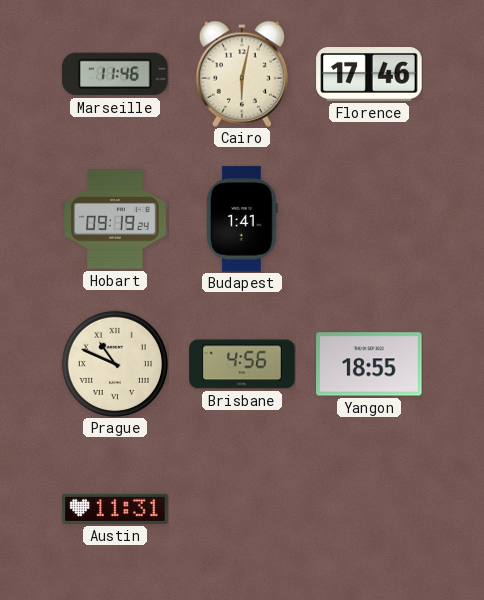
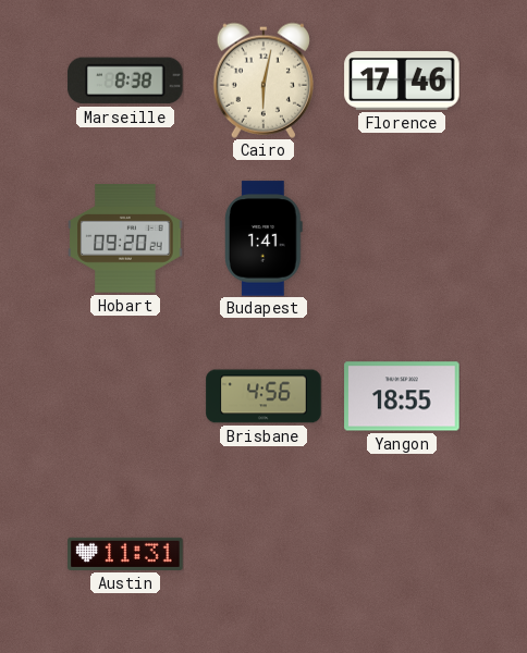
Marseille: 11:46 -> 8:38 (125, 81)
Hobart: 09:19 -> 09:20 (125, 238)
Prague: 10:49 -> none (115, 364)
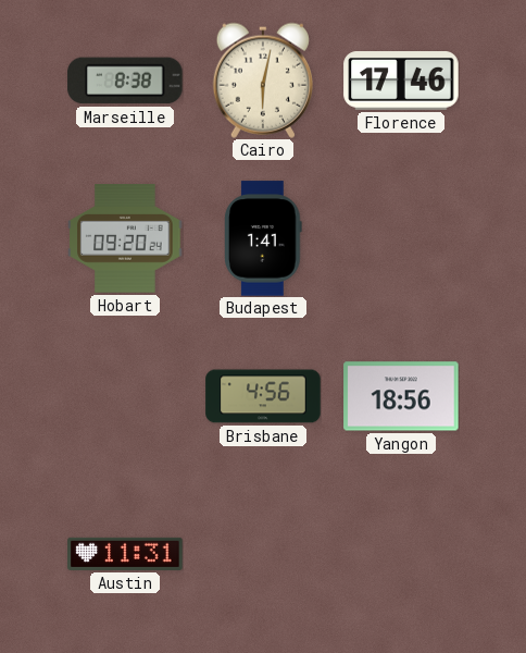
Yangon: 18:55 -> 18:56 (401, 396)
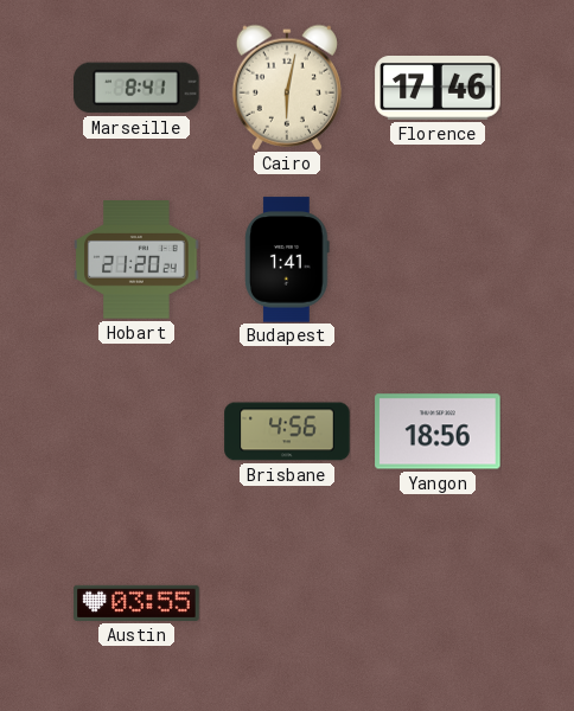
Marseille: 8:38 -> 8:41 (136, 88)
Hobart: 09:20 -> 21:20 (136, 260)
Austin: 11:31 -> 03:55 (136, 603)
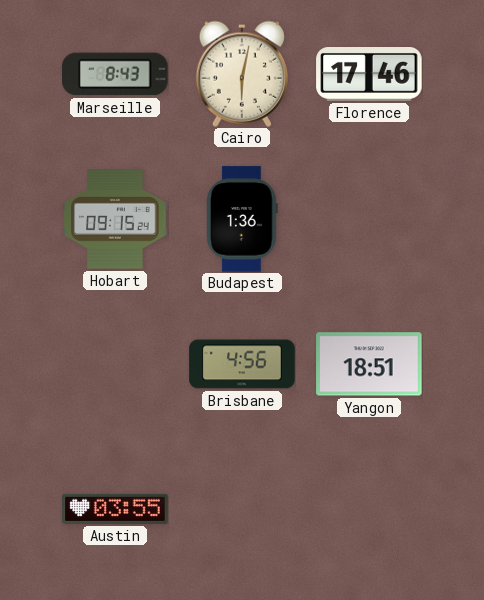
Marseille: 8:41 -> 8:43 (115, 74)
Hobart: 21:20 -> 09:15 (115, 219)
Budapest: 1:41 -> 1:36 (243, 219)
Yangon: 18:56 -> 18:51 (369, 364)
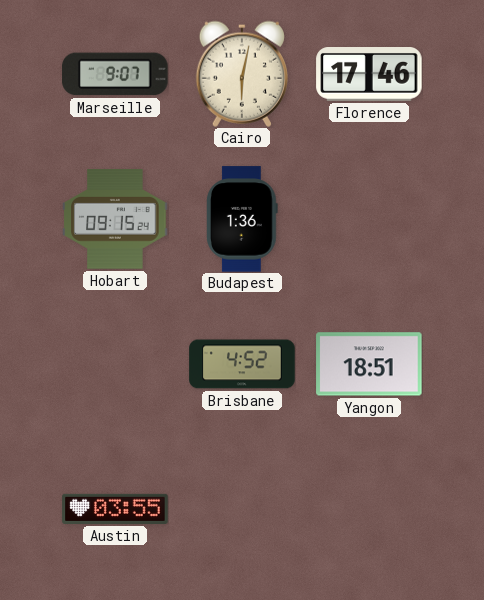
Marseille: 8:43 -> 9:07 (115, 74)
Brisbane: 4:56 -> 4:52 (242, 364)
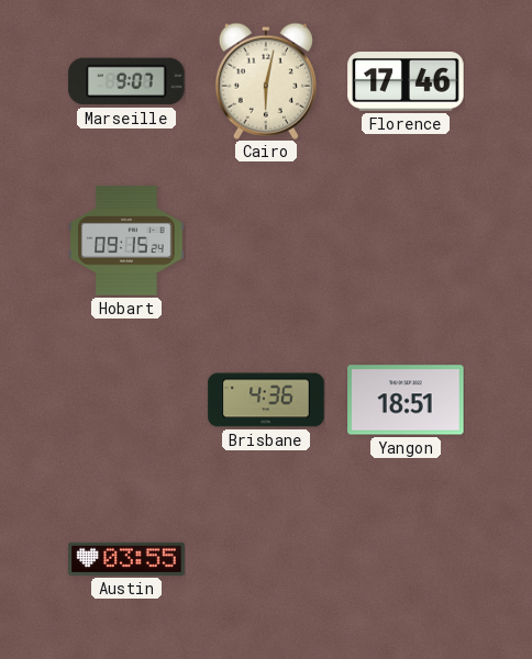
Budapest: 1:36 -> none (243, 219)
Brisbane: 4:52 -> 4:36 (266, 400)
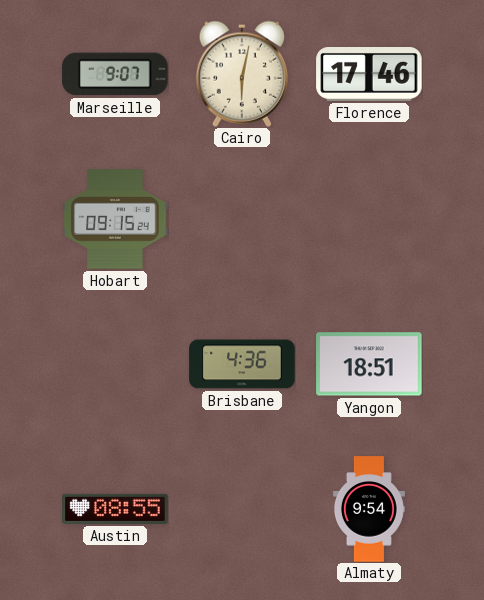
Austin: 03:55 -> 08:55 (115, 509)
Almaty: none -> 9:54 (369, 509)
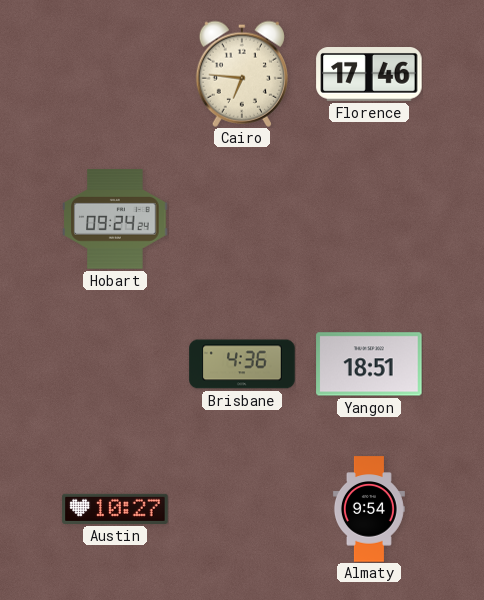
Marseille: 9:07 -> none (115, 74)
Cairo: 6:02 -> 6:46 (242, 74)
Hobart: 09:15 -> 09:24 (115, 219)
Austin: 08:55 -> 10:27 (115, 509)
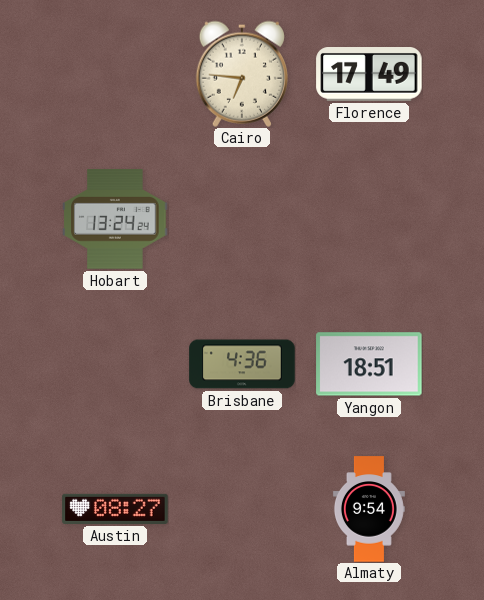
Florence: 17:46 -> 17:49 (369, 75)
Hobart: 09:24 -> 13:24 (115, 219)
Austin: 10:27 -> 08:27 (115, 509)
